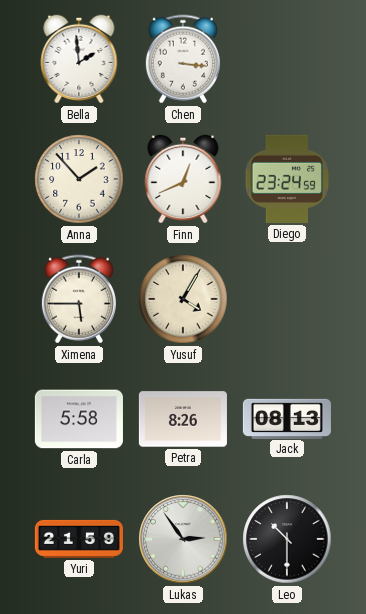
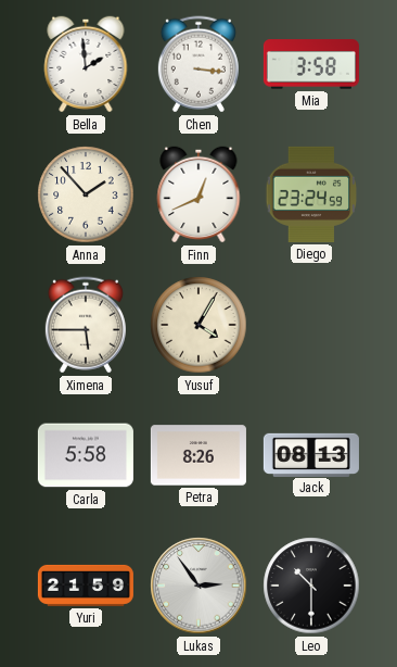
Mia: none -> 3:58 (311, 64)
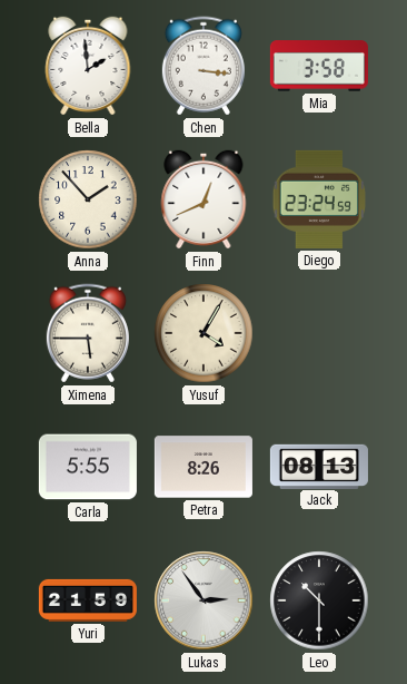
Carla: 5:58 -> 5:55 (88, 467)
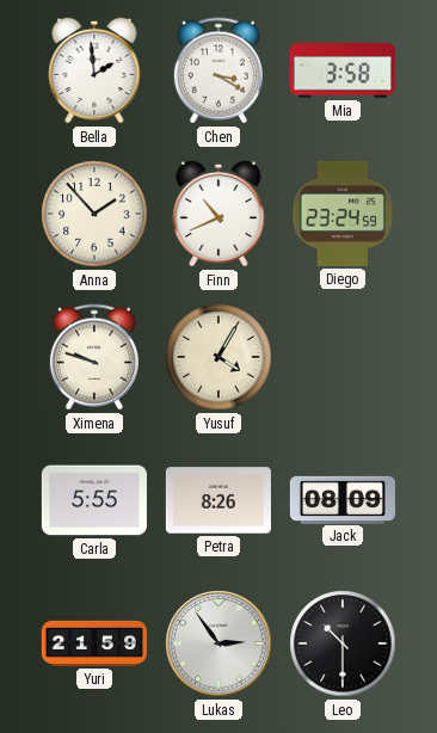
Chen: 3:16 -> 3:20 (219, 70)
Finn: 12:41 -> 10:41 (219, 214)
Ximena: 5:45 -> 9:48 (94, 357)
Jack: 08:13 -> 08:09 (343, 499)
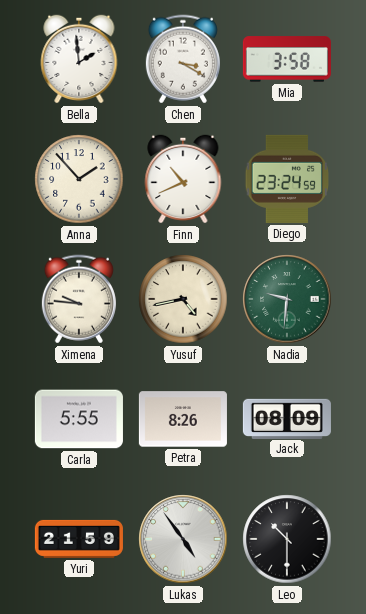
Ximena: 9:48 -> 9:46 (79, 299)
Yusuf: 4:05 -> 4:43 (183, 299)
Nadia: none -> 9:31 (287, 299)
Lukas: 2:54 -> 4:54 (183, 539)
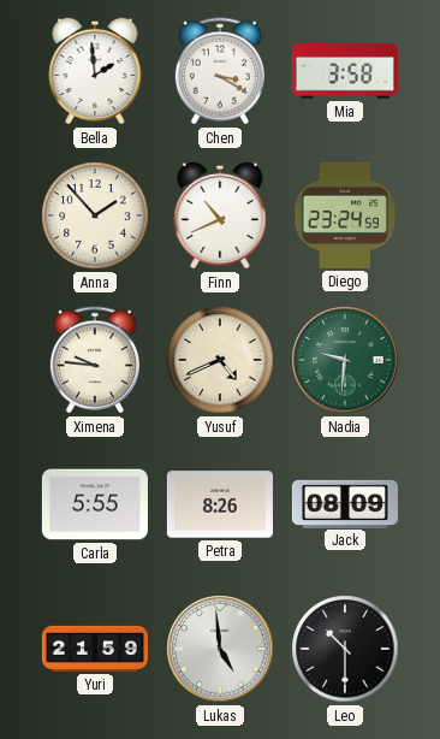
Yusuf: 4:43 -> 4:41 (220, 360)
Lukas: 4:54 -> 4:59 (220, 649)
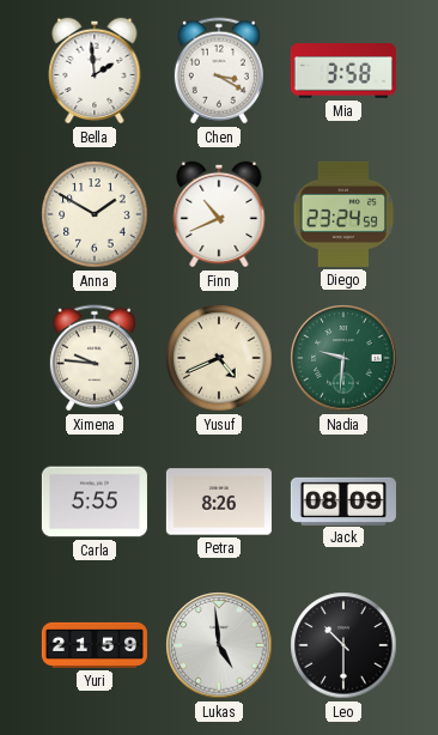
Anna: 1:53 -> 1:50 (95, 214)
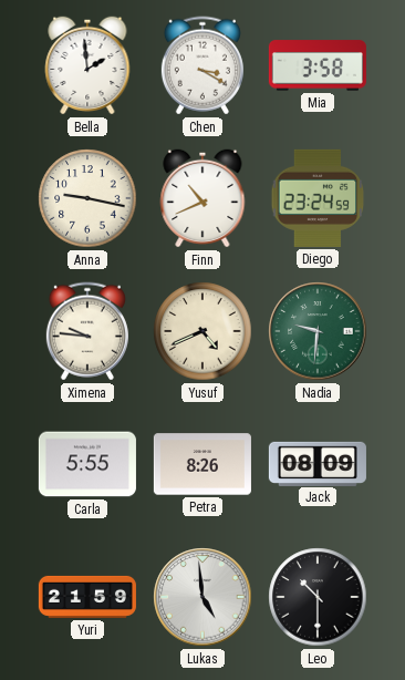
Anna: 1:50 -> 9:17 (87, 198)
